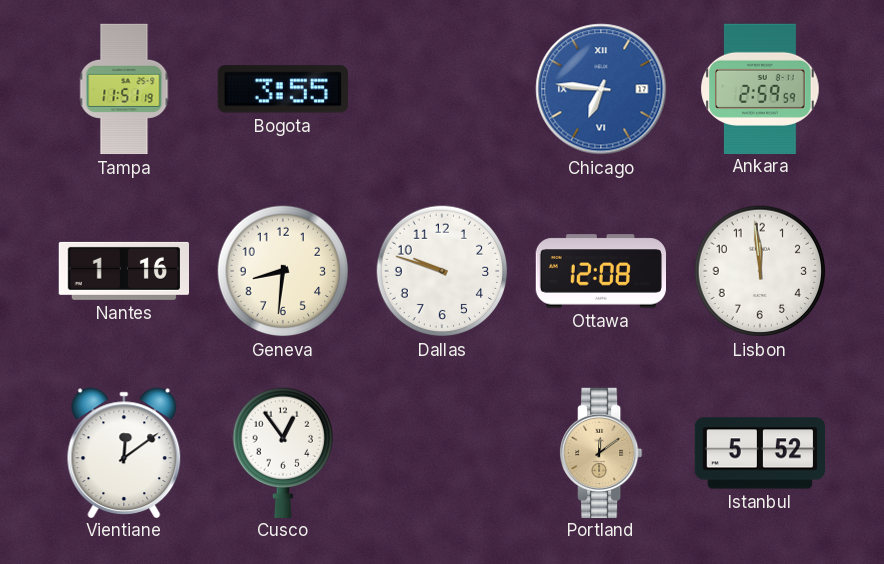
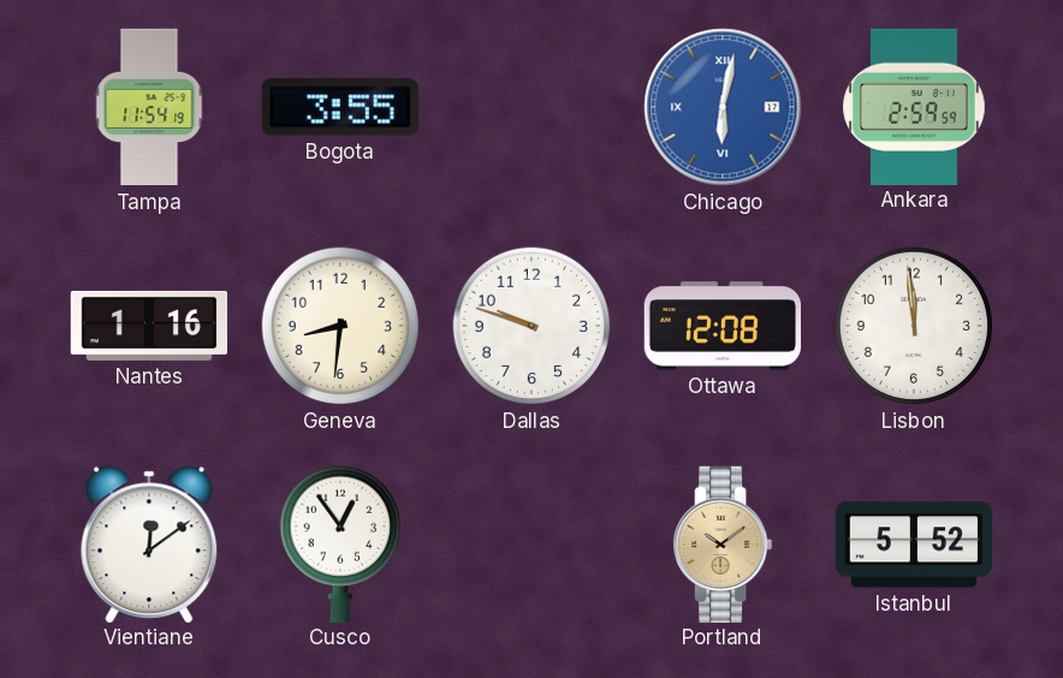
Tampa: 11:51 -> 11:54 (149, 107)
Chicago: 6:46 -> 6:02 (723, 107)
Portland: 12:09 -> 10:09 (724, 543)
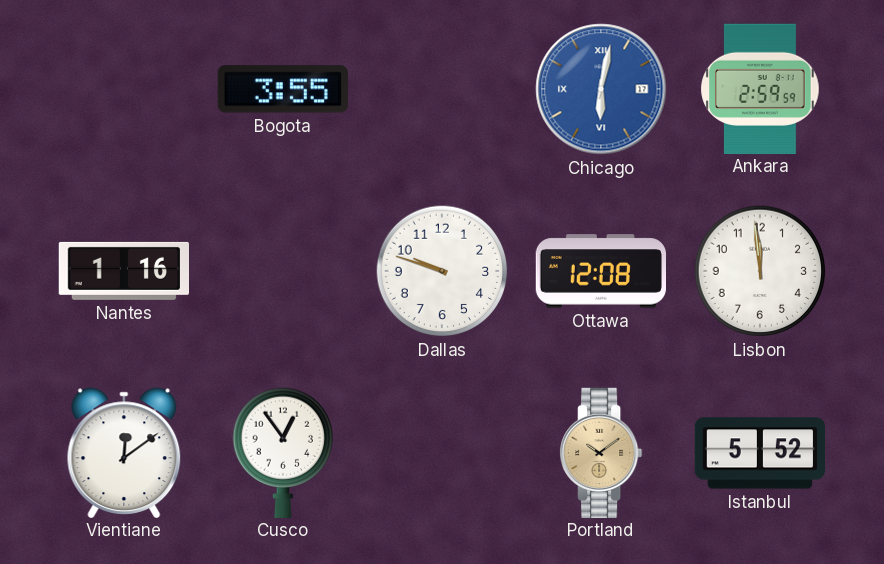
Tampa: 11:54 -> none (149, 107)
Geneva: 8:31 -> none (340, 326)
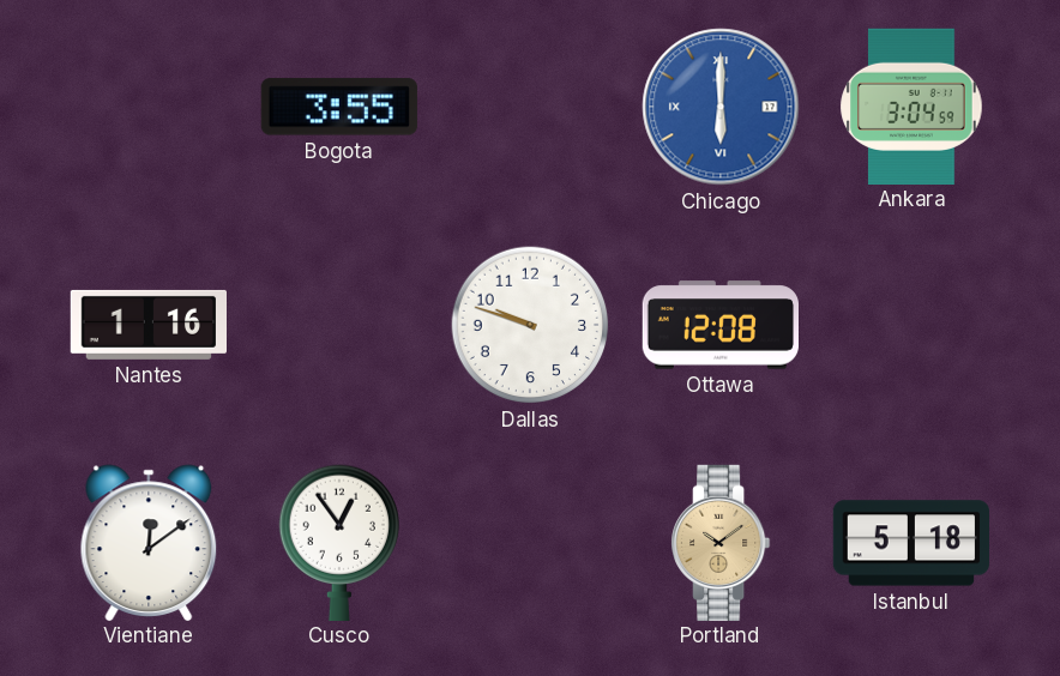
Chicago: 6:02 -> 6:00 (721, 107)
Ankara: 2:59 -> 3:04 (911, 105)
Lisbon: 11:59 -> none (760, 271)
Istanbul: 5:52 -> 5:18 (911, 543)
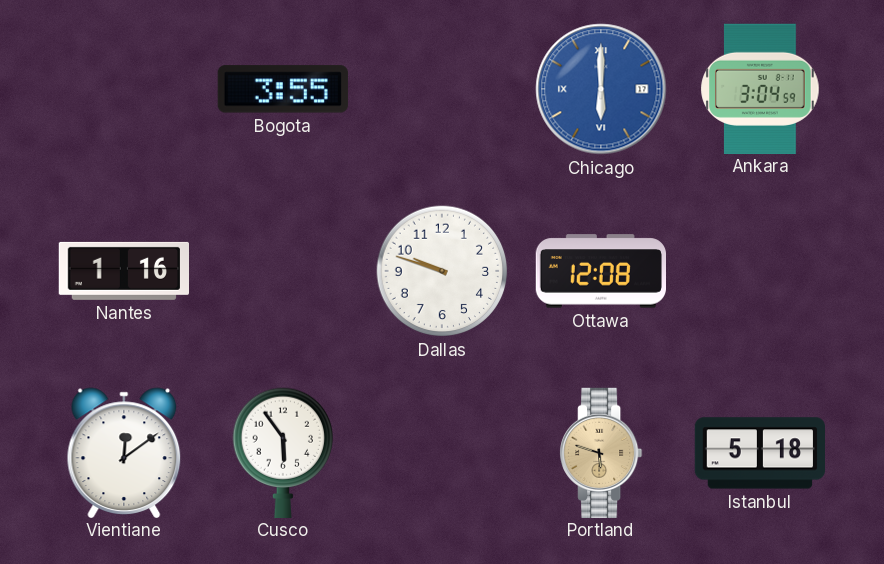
Cusco: 12:54 -> 5:54 (282, 452)
Portland: 10:09 -> 5:48 (602, 452)
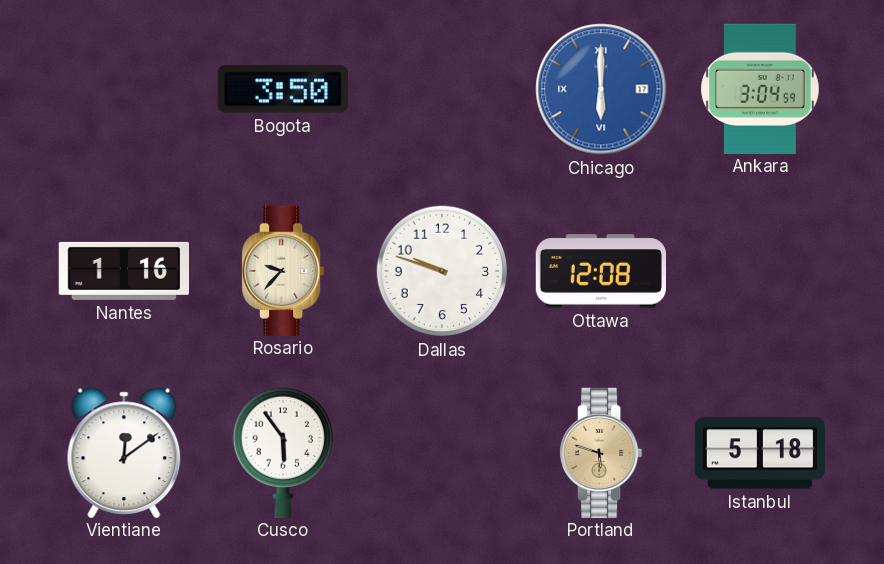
Bogota: 3:55 -> 3:50 (283, 89)
Rosario: none -> 9:37 (284, 270)
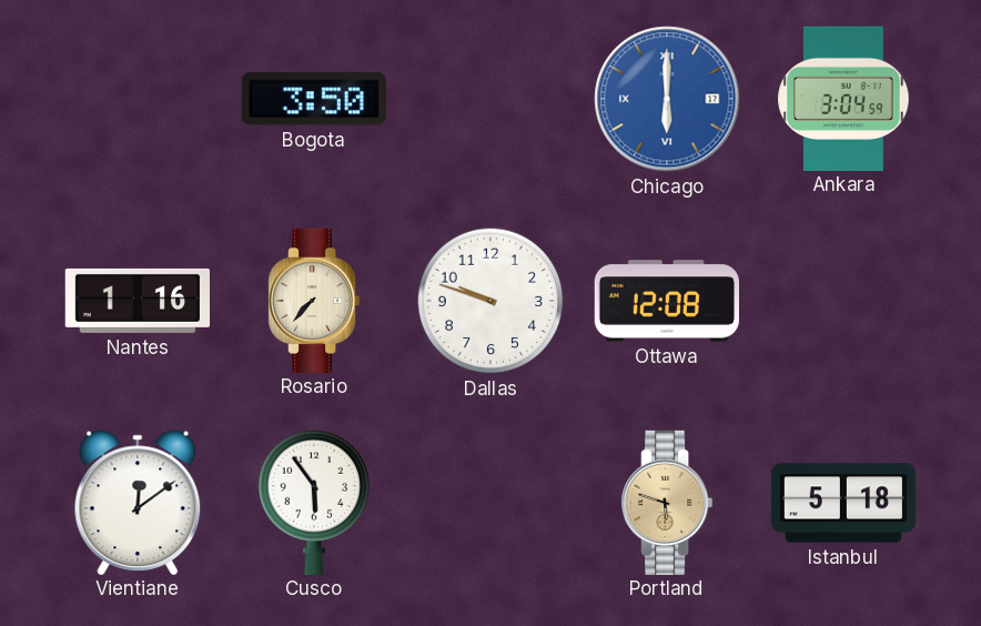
Rosario: 9:37 -> 7:37 (315, 300)
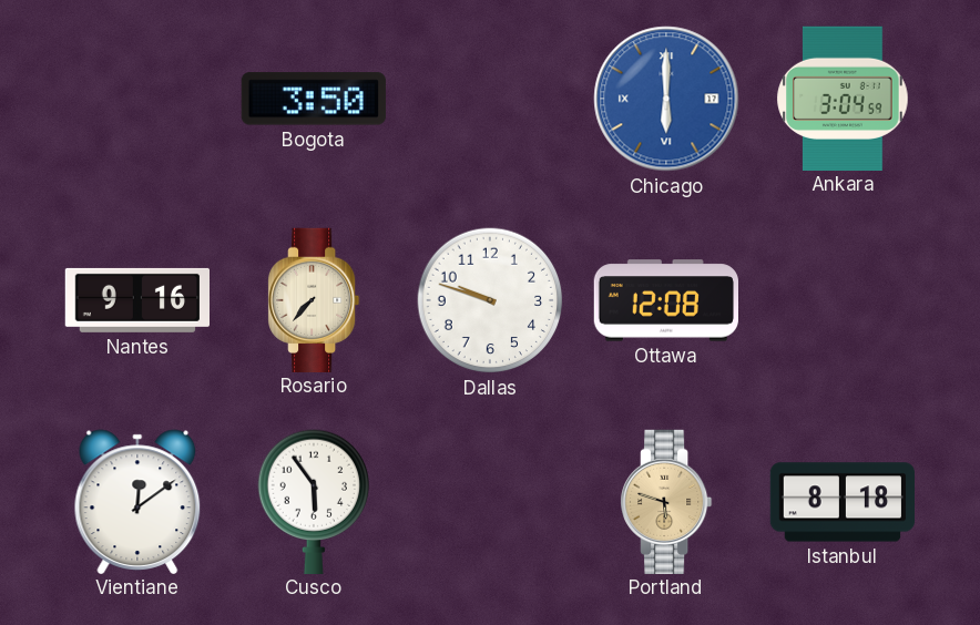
Nantes: 1:16 -> 9:16 (136, 300)
Istanbul: 5:18 -> 8:18 (843, 502)
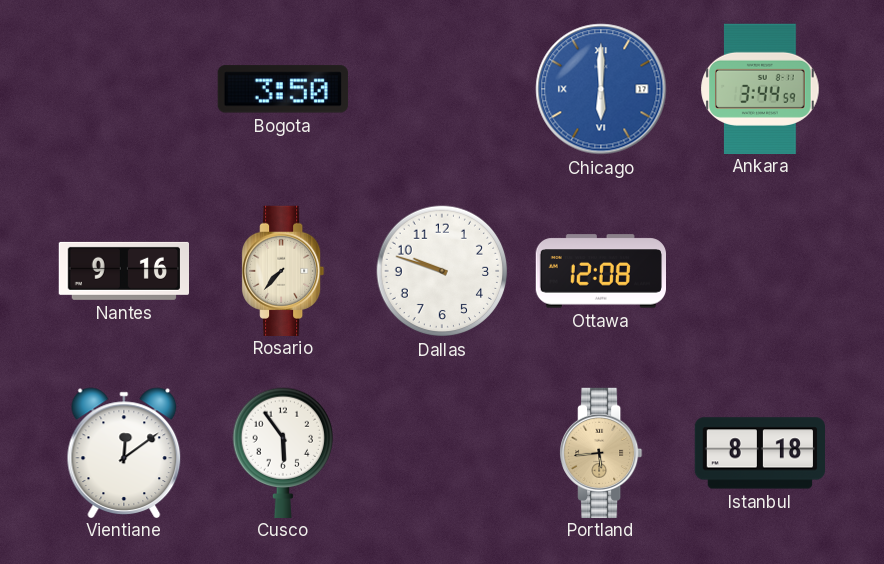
Ankara: 3:04 -> 3:44 (760, 88)
Portland: 5:48 -> 5:44 (602, 452)
